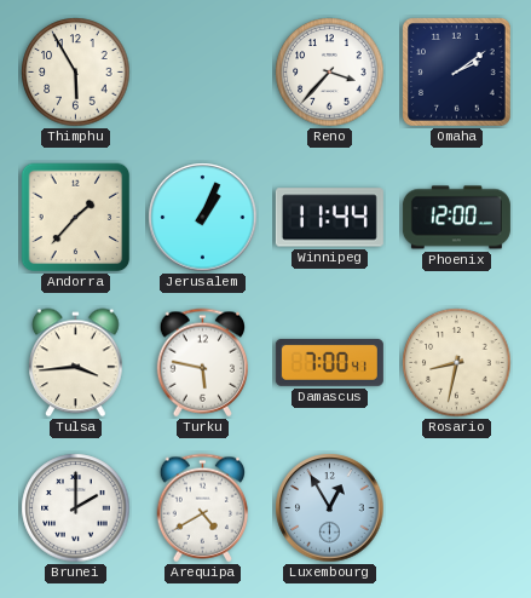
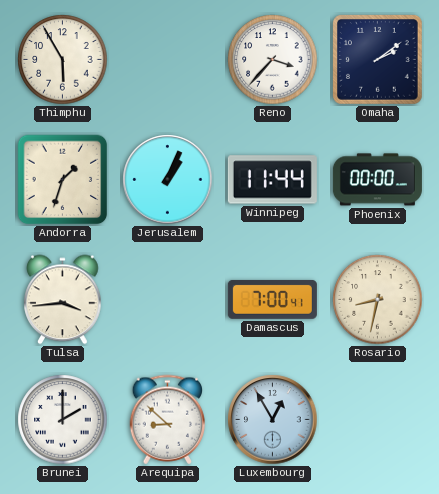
Andorra: 1:37 -> 1:33 (63, 180)
Phoenix: 12:00 -> 00:00 (377, 180)
Turku: 5:47 -> none (203, 363)
Arequipa: 4:40 -> 8:52 (168, 420)
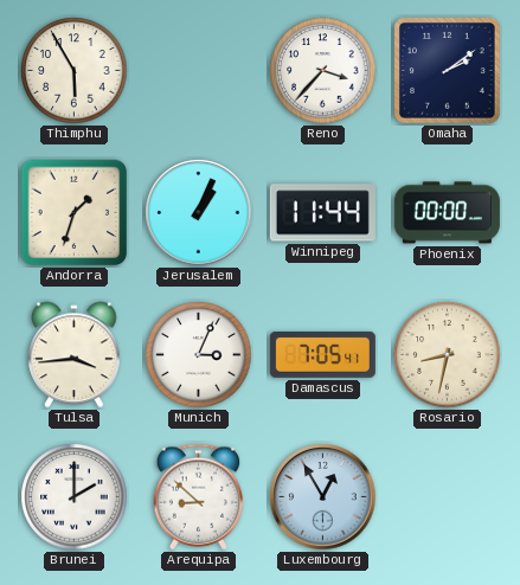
Munich: none -> 3:04 (199, 355)
Damascus: 7:00 -> 7:05 (322, 354)
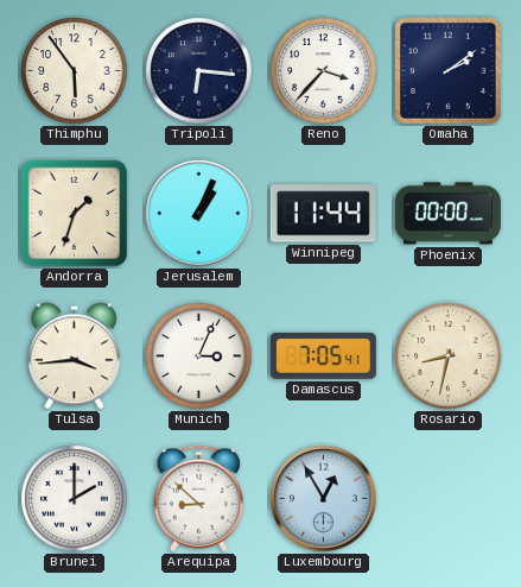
Thimphu: 5:55 -> 5:54 (75, 71)
Tripoli: none -> 6:16 (199, 71)
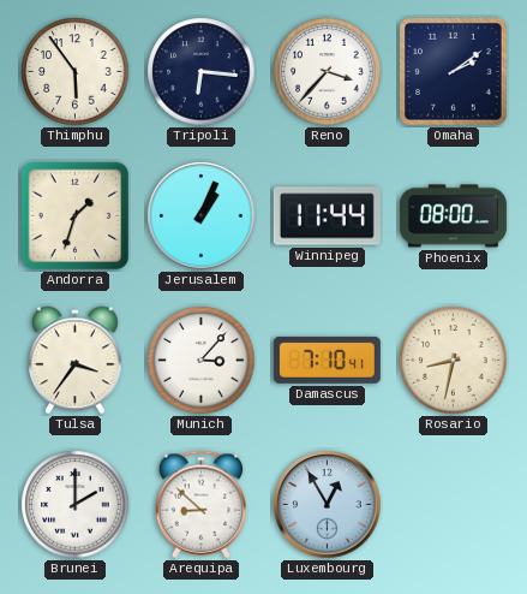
Phoenix: 00:00 -> 08:00 (453, 216)
Tulsa: 3:44 -> 3:36 (76, 361)
Munich: 3:04 -> 3:07 (202, 361)
Damascus: 7:05 -> 7:10 (327, 360)
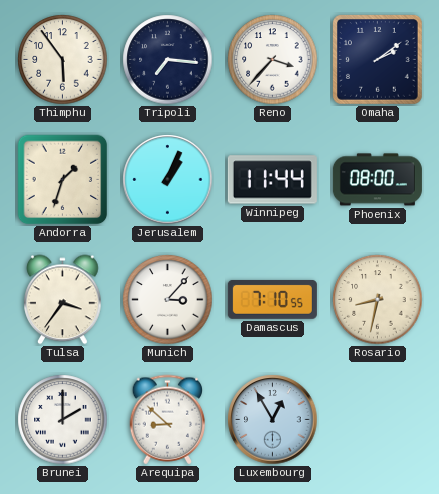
Tripoli: 6:16 -> 7:16 (168, 60)
Damascus: 7:10:41 -> 7:10:55 (272, 299)
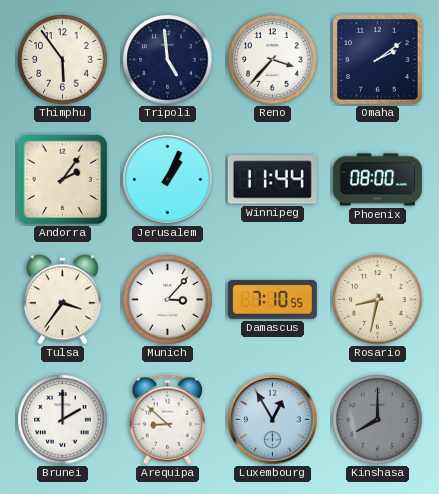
Tripoli: 7:16 -> 4:59 (168, 60)
Andorra: 1:33 -> 2:06 (63, 180)
Kinshasa: none -> 8:00 (378, 420)
